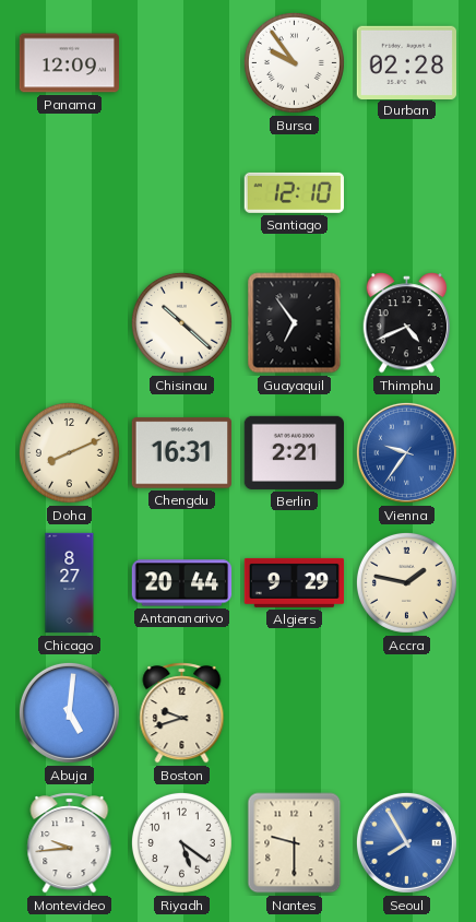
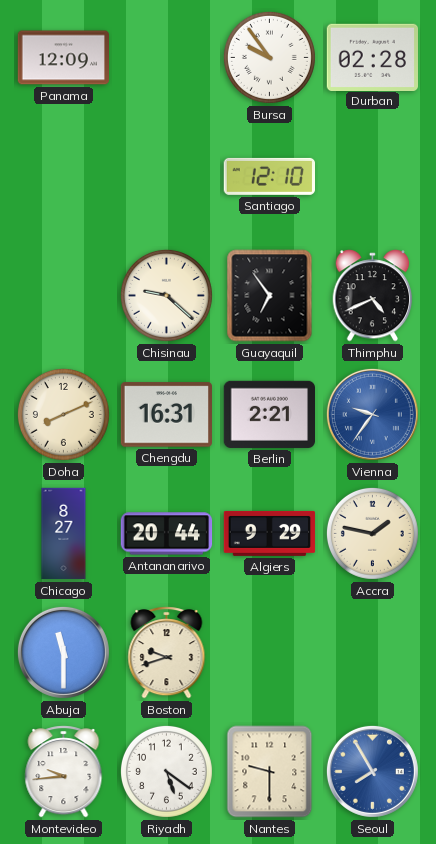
Chisinau: 10:22 -> 9:22 (166, 295)
Abuja: 5:01 -> 11:30 (63, 652)
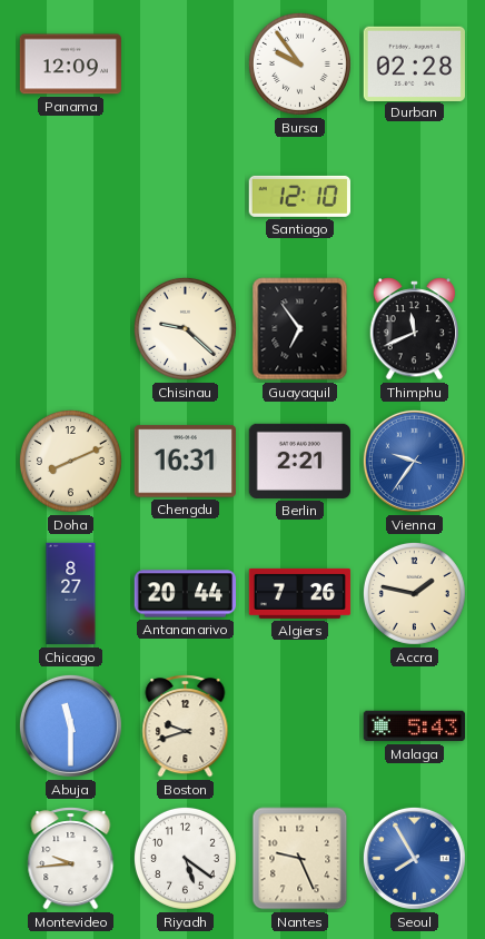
Thimphu: 4:41 -> 11:41 (415, 329)
Algiers: 9:29 -> 7:26 (300, 593)
Malaga: none -> 5:43 (414, 727)
Nantes: 9:30 -> 9:26 (300, 859)
